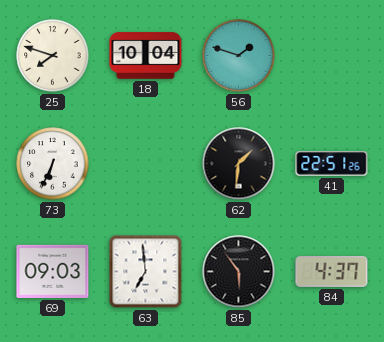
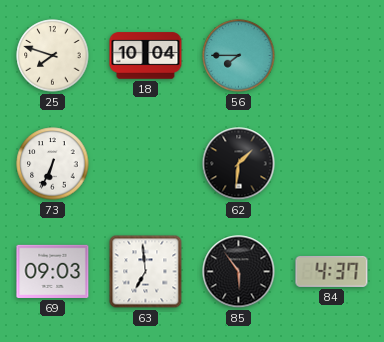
56: 1:48 -> 7:45 (239, 56)
41: 22:51 -> none (332, 164)
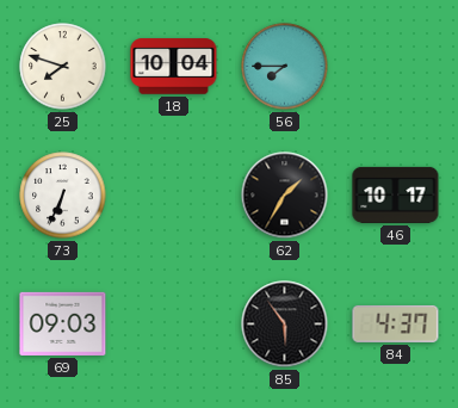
62: 1:31 -> 1:35 (285, 196)
46: none -> 10:17 (396, 194)
63: 6:59 -> none (146, 272)
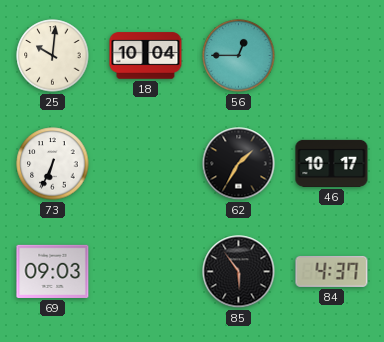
25: 7:48 -> 10:01 (53, 56)
56: 7:45 -> 12:45 (239, 56)
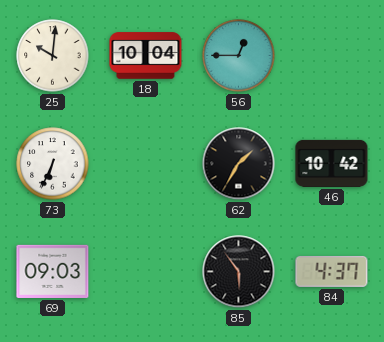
46: 10:17 -> 10:42 (332, 163)
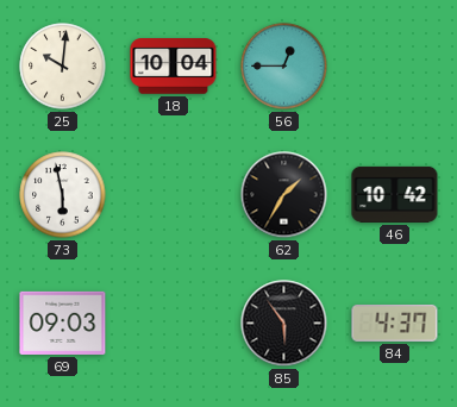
73: 6:34 -> 5:58 (63, 195)
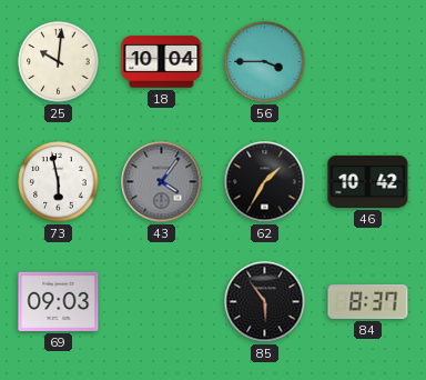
56: 12:45 -> 3:45 (265, 62)
43: none -> 4:06 (162, 182)
84: 4:37 -> 8:37 (368, 301)
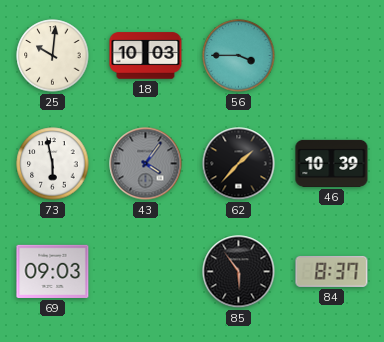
18: 10:04 -> 10:03 (146, 56)
62: 1:35 -> 1:37 (239, 164)
46: 10:42 -> 10:39 (332, 163)
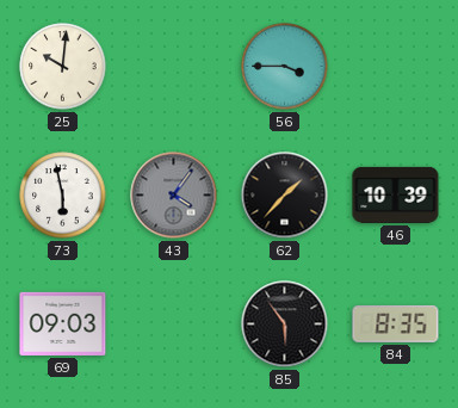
18: 10:03 -> none (146, 56)
84: 8:37 -> 8:35 (396, 323)
